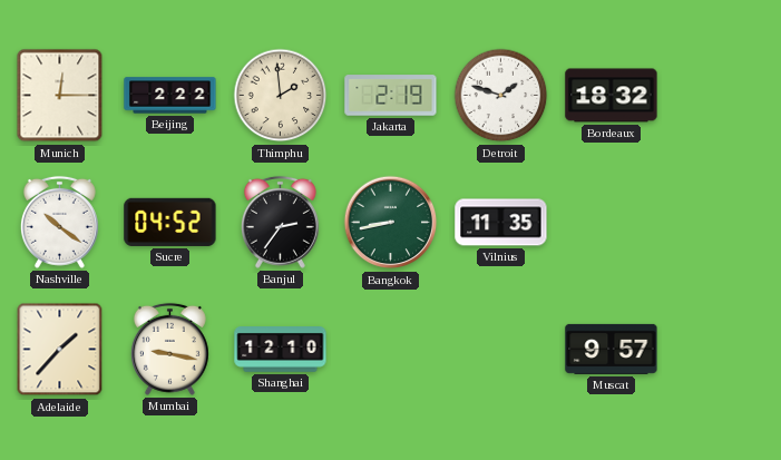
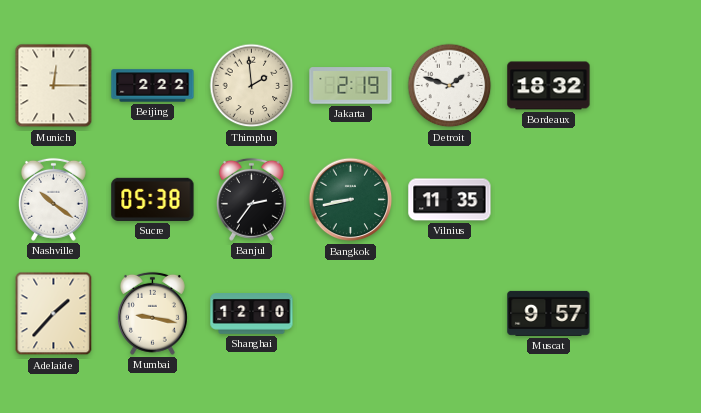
Sucre: 04:52 -> 05:38 (153, 199)
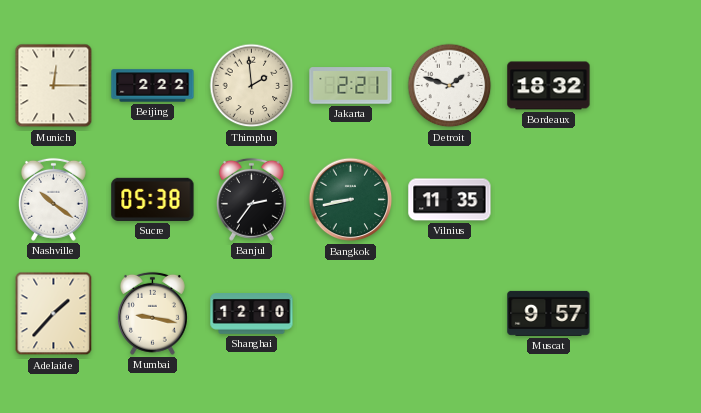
Jakarta: 2:19 -> 2:21 (351, 86)
